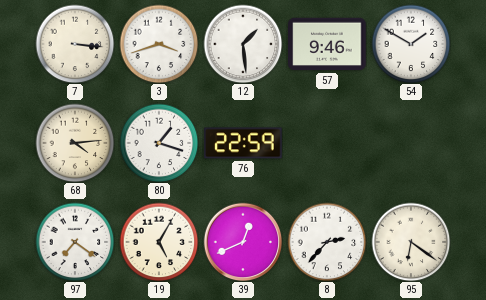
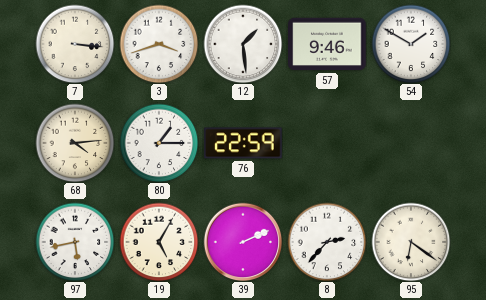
80: 1:18 -> 1:15 (159, 143)
97: 7:21 -> 5:43 (75, 242)
39: 12:41 -> 2:11 (243, 242)
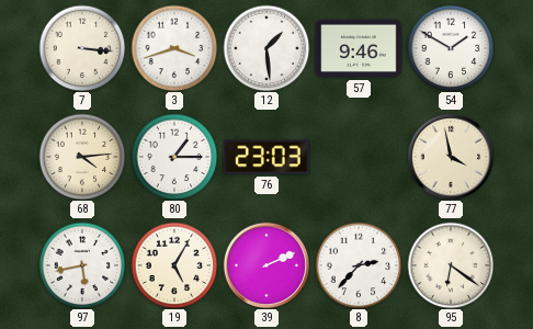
76: 22:59 -> 23:03 (266, 157)
77: none -> 3:58 (451, 157)
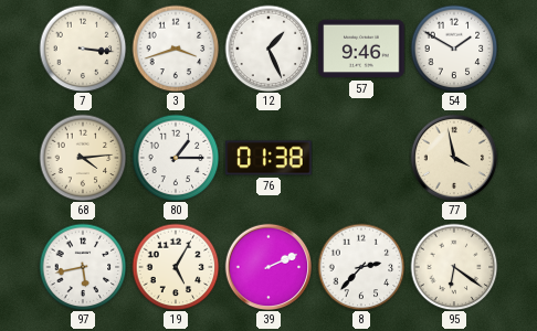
12: 1:29 -> 1:26 (268, 49)
76: 23:03 -> 01:38 (268, 158)
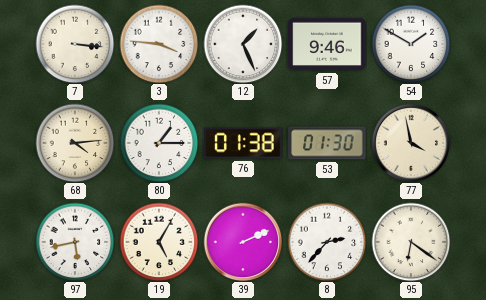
3: 3:42 -> 3:46 (159, 44)
53: none -> 01:30 (327, 143)
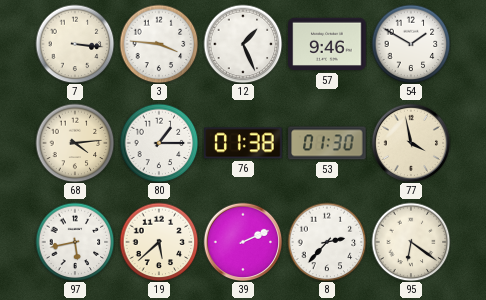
19: 5:05 -> 5:38 (159, 242)
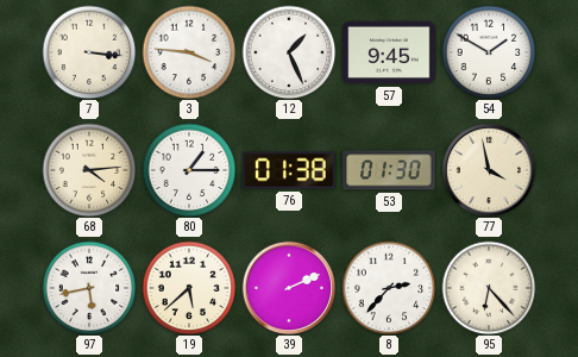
57: 9:46 -> 9:45 (389, 52)
95: 6:21 -> 6:23 (489, 288)
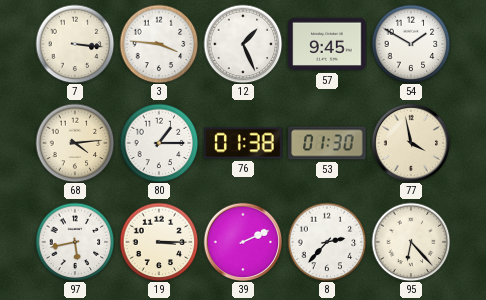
19: 5:38 -> 3:15 (159, 242)
